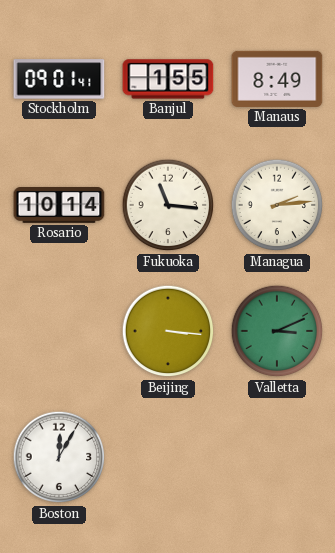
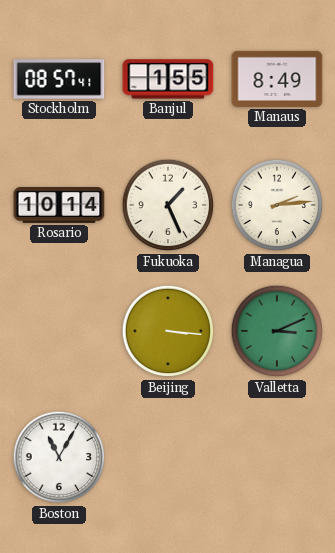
Stockholm: 09:01 -> 08:57 (59, 79)
Fukuoka: 11:16 -> 1:26 (168, 205)
Boston: 12:05 -> 11:05 (59, 457)
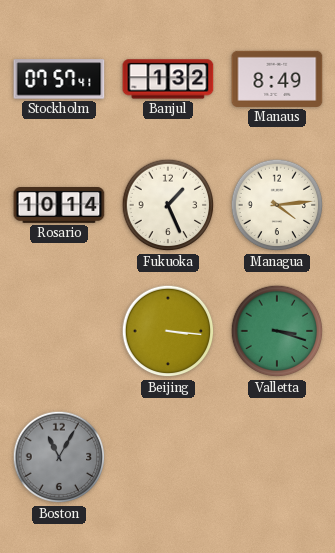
Stockholm: 08:57 -> 07:57 (59, 79)
Banjul: 1:55 -> 1:32 (168, 79)
Managua: 2:14 -> 4:14 (277, 205)
Valletta: 3:11 -> 3:18 (277, 331)
Boston dial: white -> grey (59, 457)
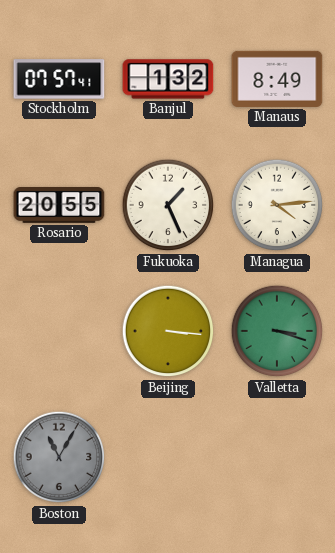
Rosario: 10:14 -> 20:55 (59, 206)
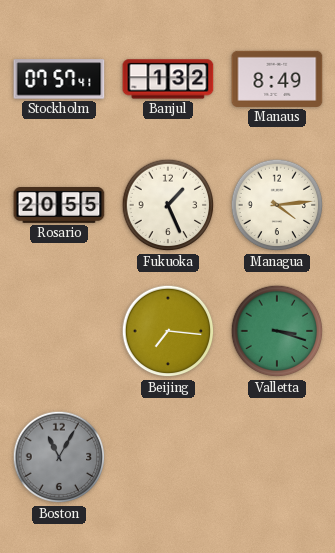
Beijing: 3:16 -> 7:16 (168, 331)
